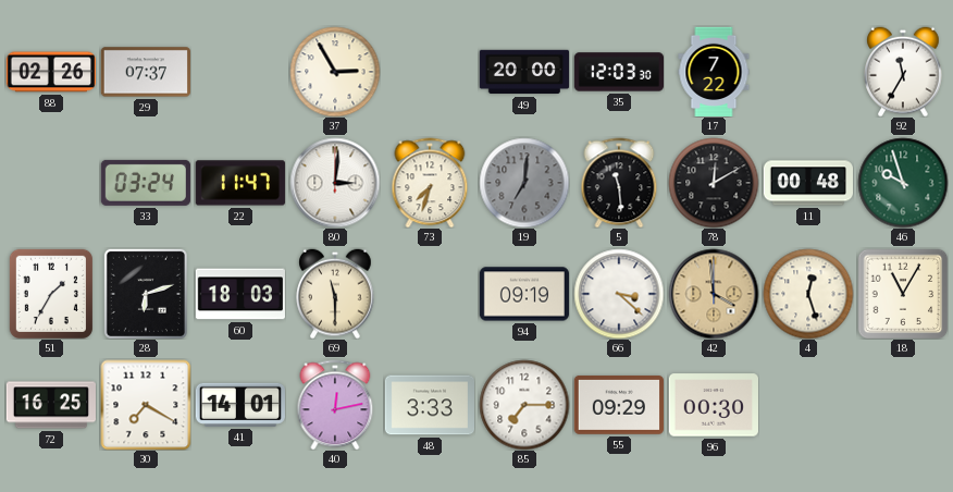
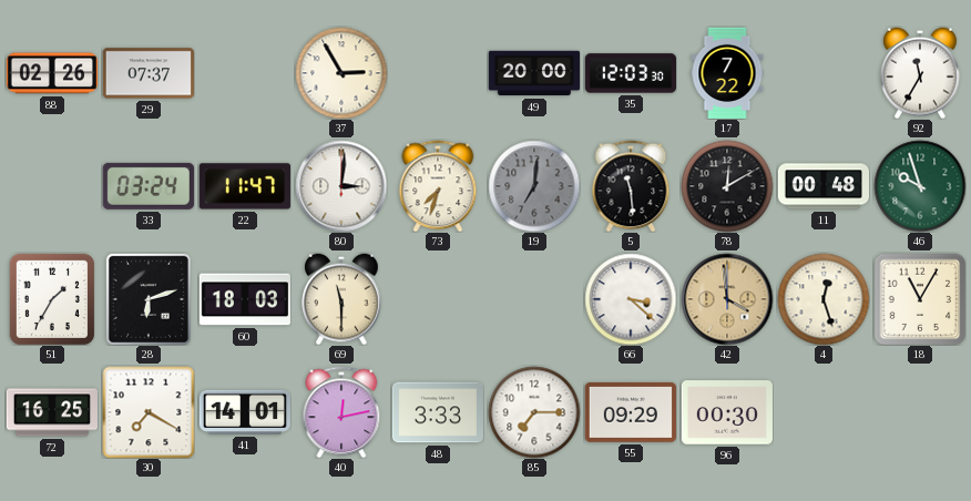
94: 09:19 -> none (523, 294)
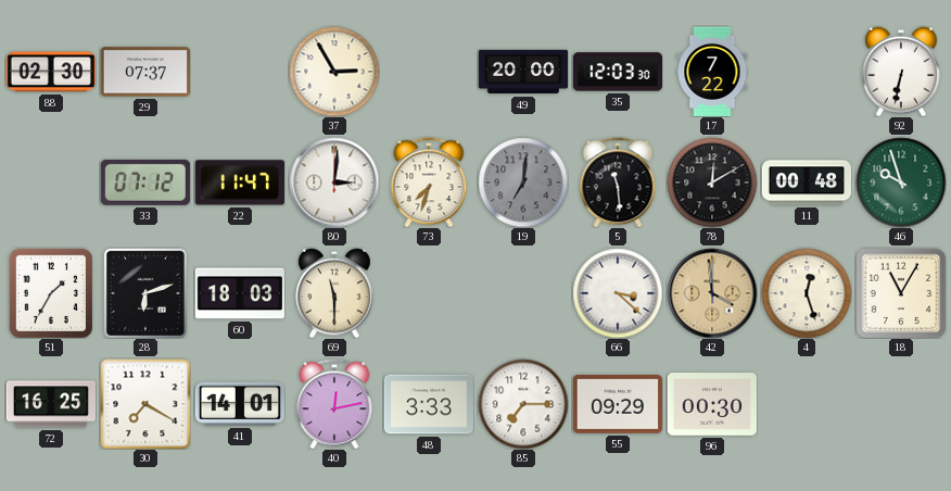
88: 02:26 -> 02:30 (50, 72)
92: 11:35 -> 6:32 (901, 72)
33: 03:24 -> 07:12 (145, 182)
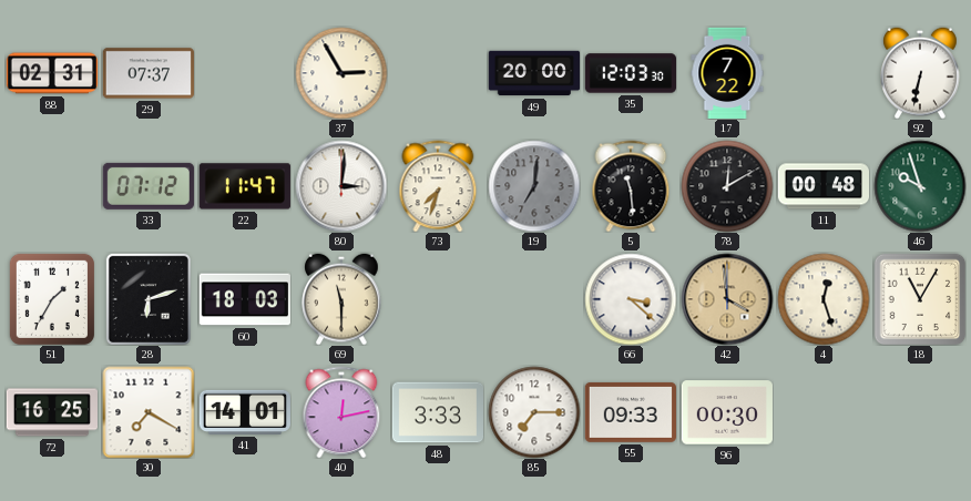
88: 02:30 -> 02:31 (51, 73)
55: 09:29 -> 09:33 (631, 412)
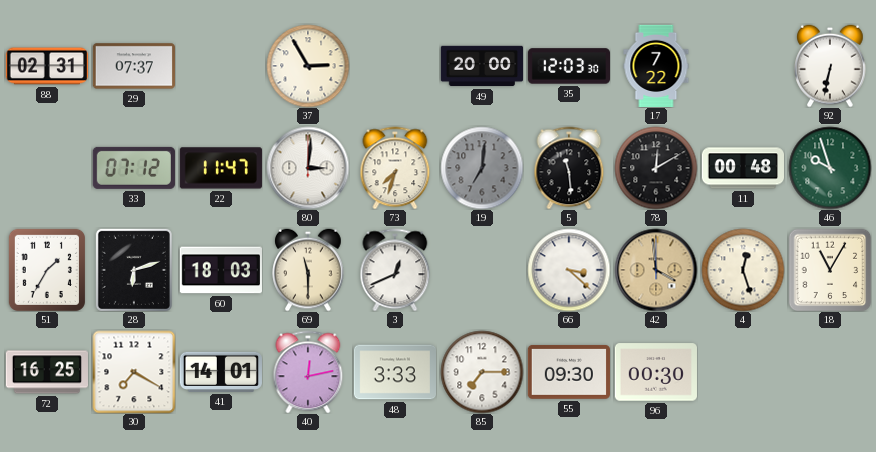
3: none -> 12:41 (395, 270)
55: 09:33 -> 09:30 (569, 372)
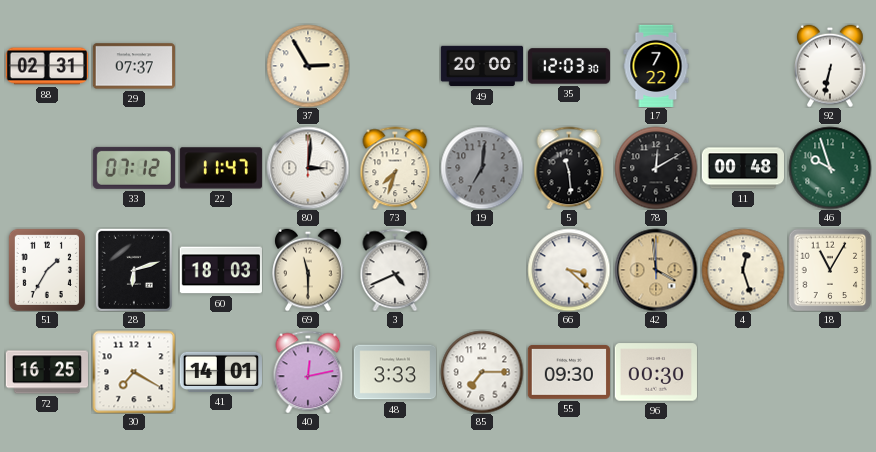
3: 12:41 -> 4:41 (395, 270)
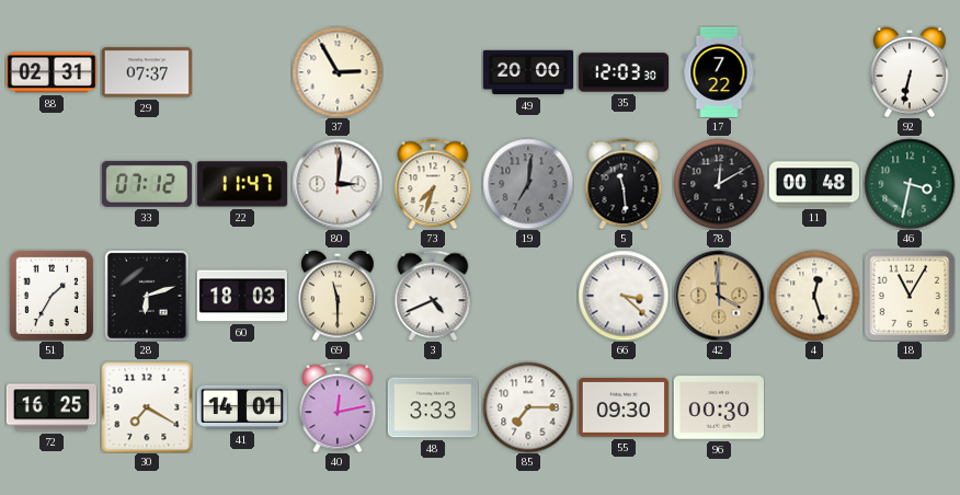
46: 9:57 -> 3:32 (910, 184)
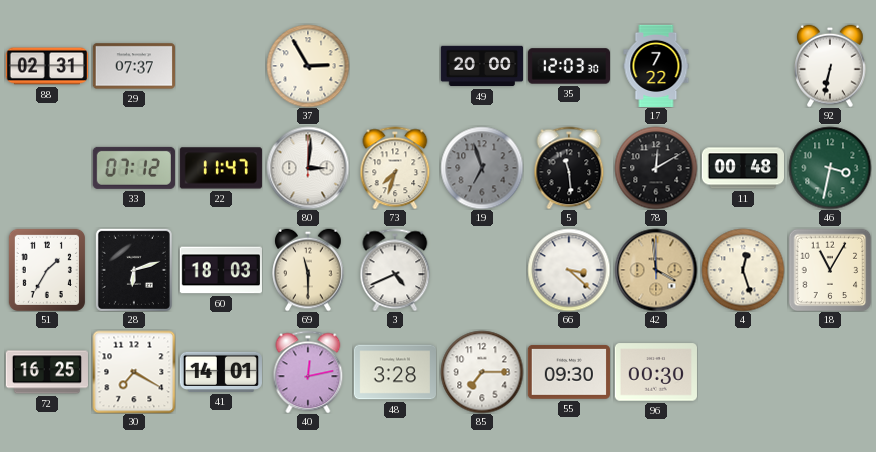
19: 7:01 -> 6:57 (482, 168)
48: 3:33 -> 3:28 (394, 372)
